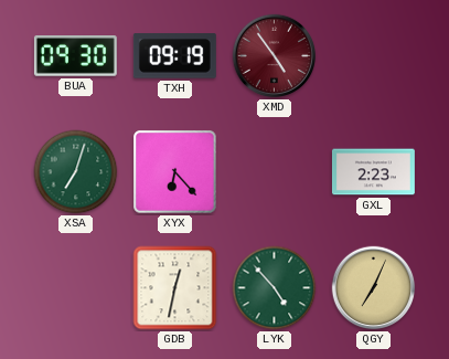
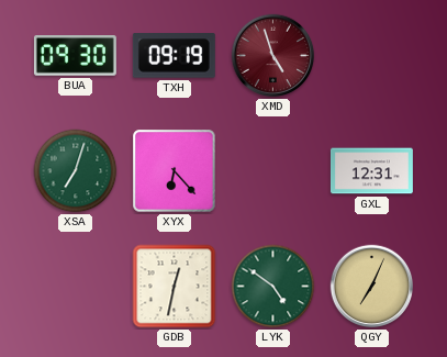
XMD: 4:54 -> 4:57 (273, 56)
GXL: 2:23 -> 12:31 (371, 171)
LYK: 4:53 -> 4:51 (273, 287)
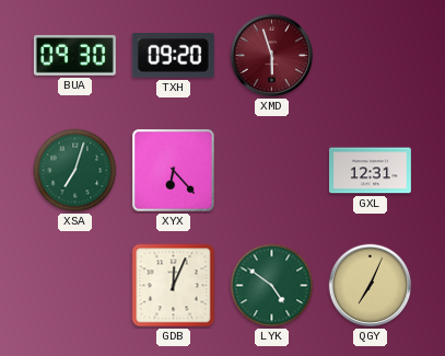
TXH: 09:19 -> 09:20 (173, 56)
XMD: 4:57 -> 5:57 (272, 56)
GDB: 12:32 -> 12:04 (174, 286)
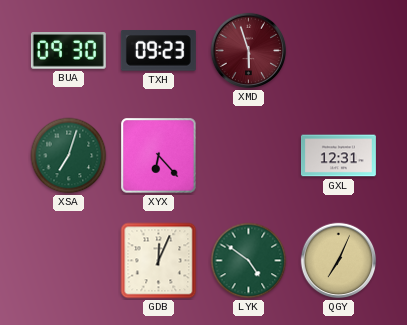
TXH: 09:20 -> 09:23 (158, 51)
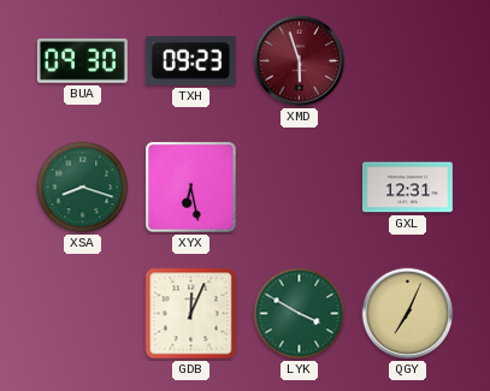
XSA: 7:03 -> 8:18 (83, 188)
XYX: 6:23 -> 6:28 (191, 188)
LYK: 4:51 -> 3:50 (300, 314)
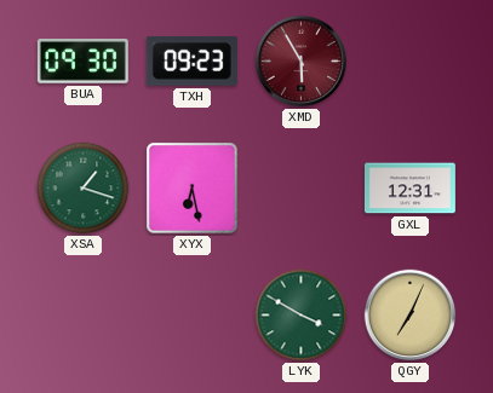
XMD: 5:57 -> 5:55 (302, 62)
XSA: 8:18 -> 1:18 (84, 189)
GDB: 12:04 -> none (191, 314)
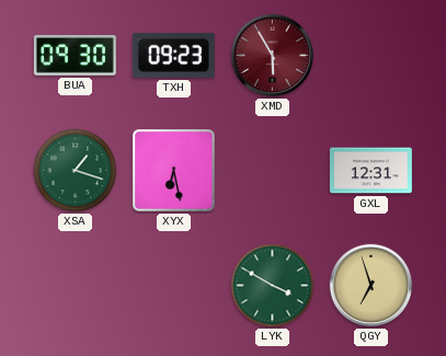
QGY: 7:04 -> 6:57 (371, 286)
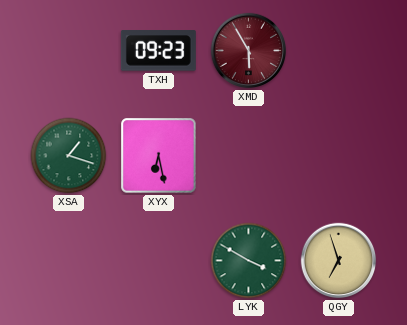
BUA: 09:30 -> none (75, 56)
GXL: 12:31 -> none (370, 171)
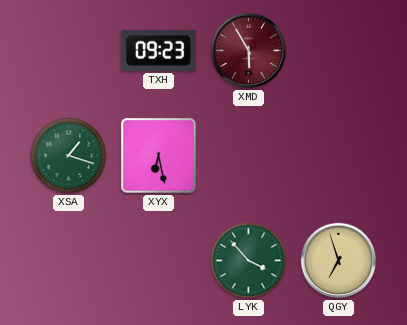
LYK: 3:50 -> 3:53 (249, 261)
